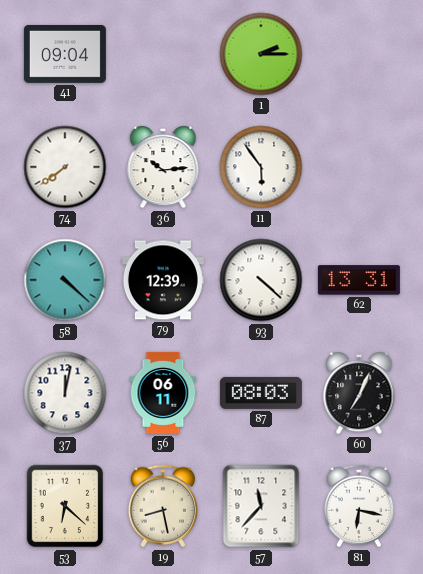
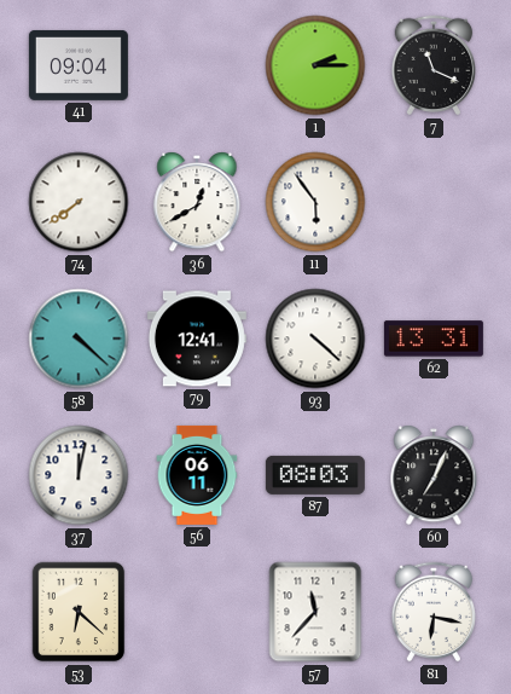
7: none -> 11:19 (434, 65)
36: 10:14 -> 12:40 (197, 202)
79: 12:39 -> 12:41 (197, 339)
19: 8:28 -> none (163, 506)
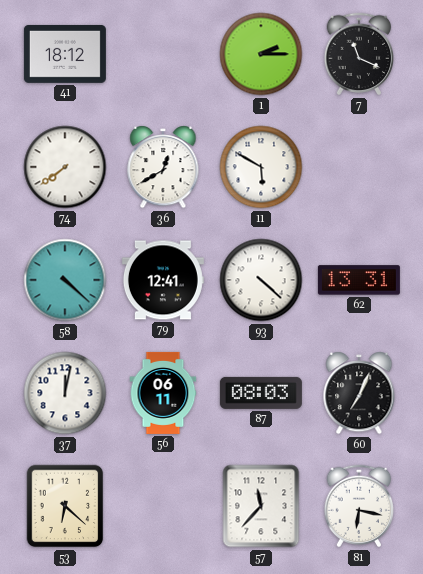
41: 09:04 -> 18:12 (65, 54)
11: 5:54 -> 5:50 (261, 167)
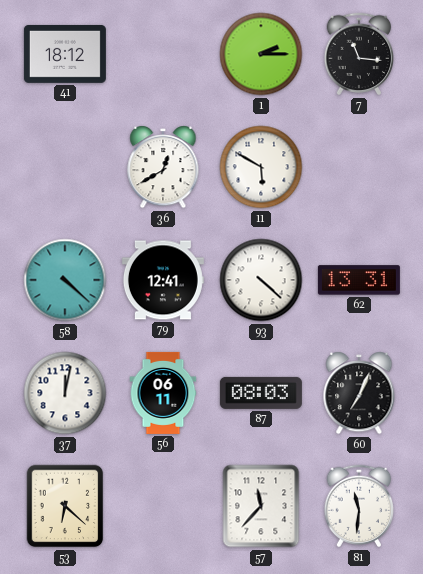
7: 11:19 -> 11:16 (359, 54)
74: 7:39 -> none (65, 167)
81: 6:17 -> 11:31 (359, 506)
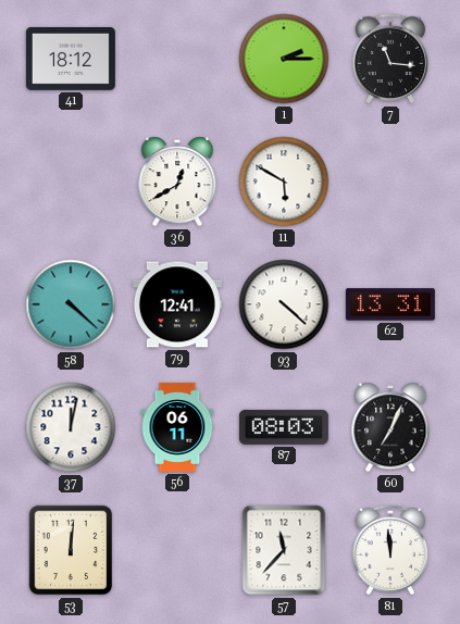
53: 6:22 -> 12:01 (71, 550)
81: 11:31 -> 11:59 (390, 550)
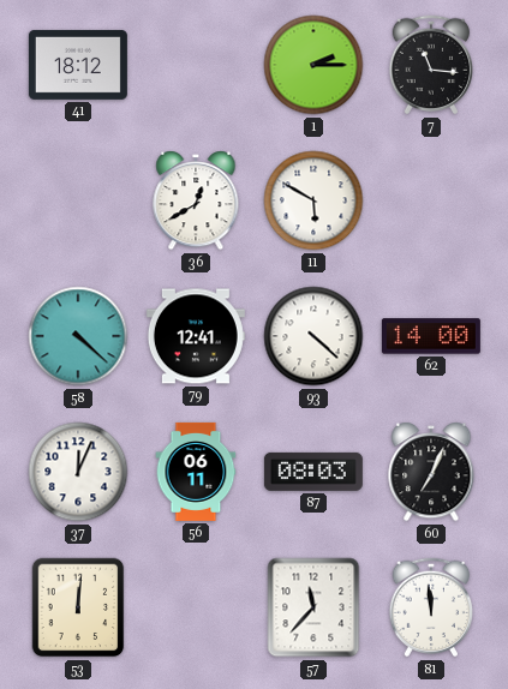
62: 13:31 -> 14:00 (431, 336)
37: 12:02 -> 12:04 (78, 472)
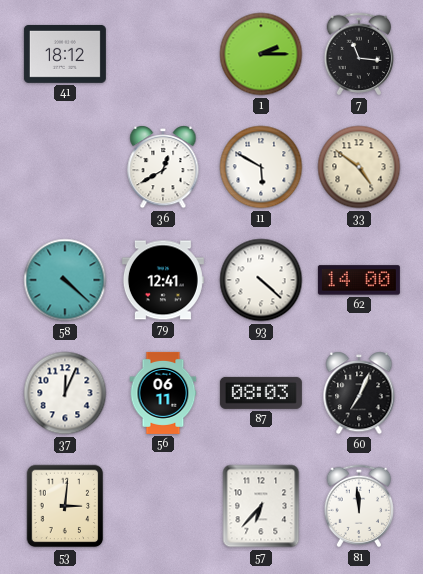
33: none -> 4:51 (359, 167)
53: 12:01 -> 3:01 (65, 506)
57: 11:37 -> 6:37 (261, 506)
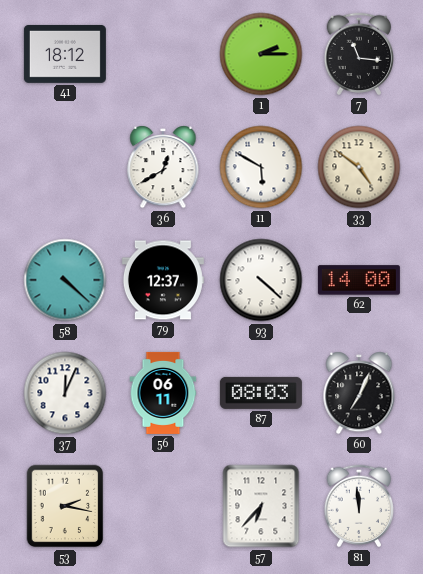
79: 12:41 -> 12:37 (163, 280)
53: 3:01 -> 2:17 (65, 506)
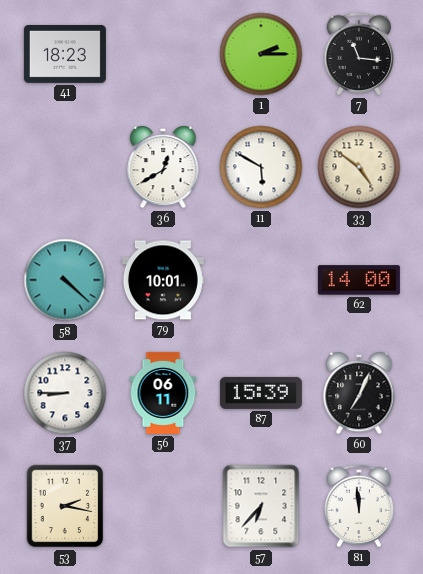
41: 18:12 -> 18:23 (65, 54)
79: 12:37 -> 10:01 (163, 280)
93: 4:22 -> none (261, 280)
37: 12:04 -> 8:45 (65, 393)
87: 08:03 -> 15:39 (261, 393)
